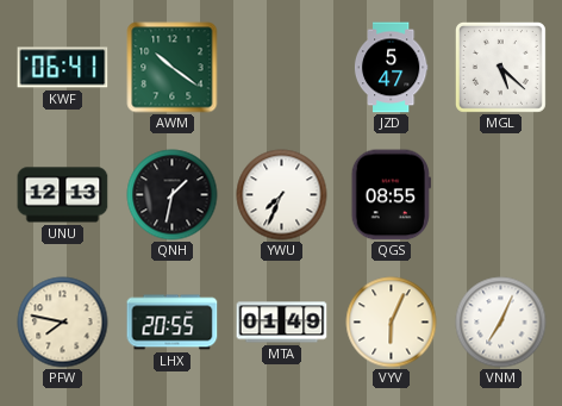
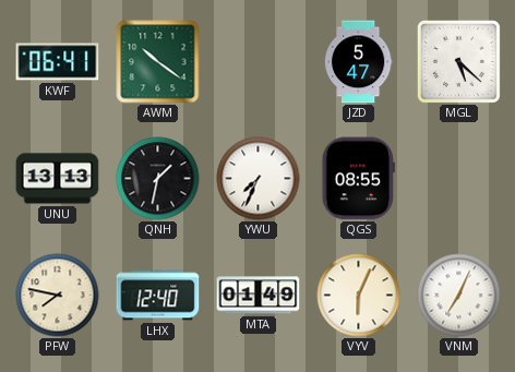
UNU: 12:13 -> 13:13 (58, 179)
LHX: 20:55 -> 12:40 (158, 296)
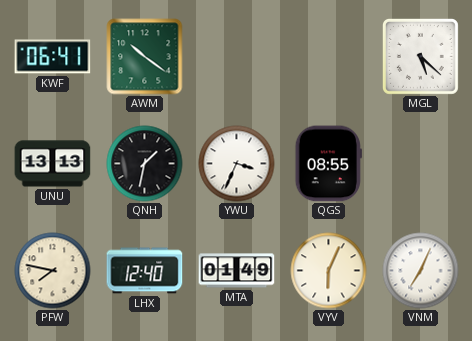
JZD: 5:47 -> none (358, 62)
YWU: 7:34 -> 3:34 (237, 164)
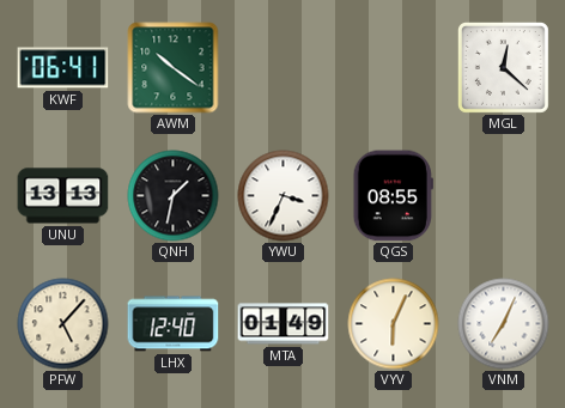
MGL: 5:22 -> 12:22 (503, 67)
PFW: 7:47 -> 5:07 (63, 324)
